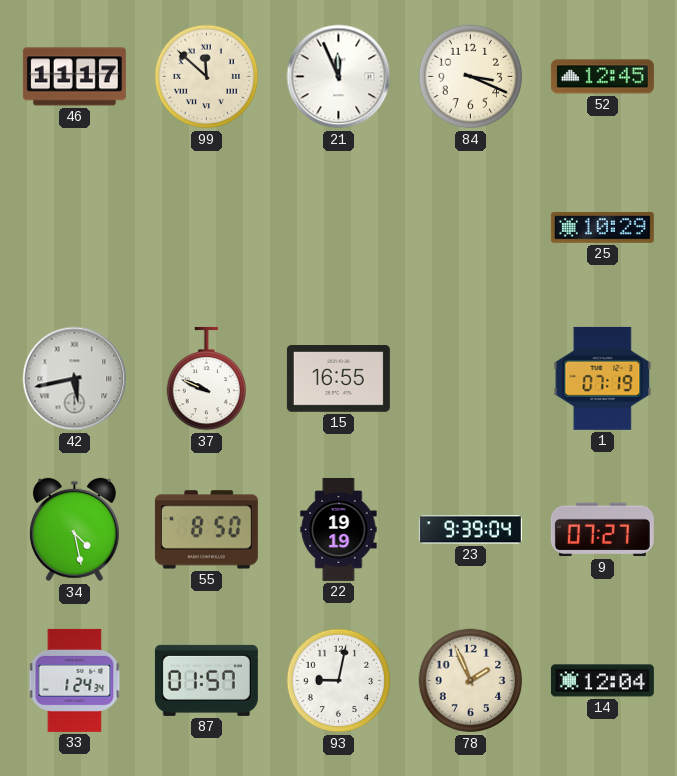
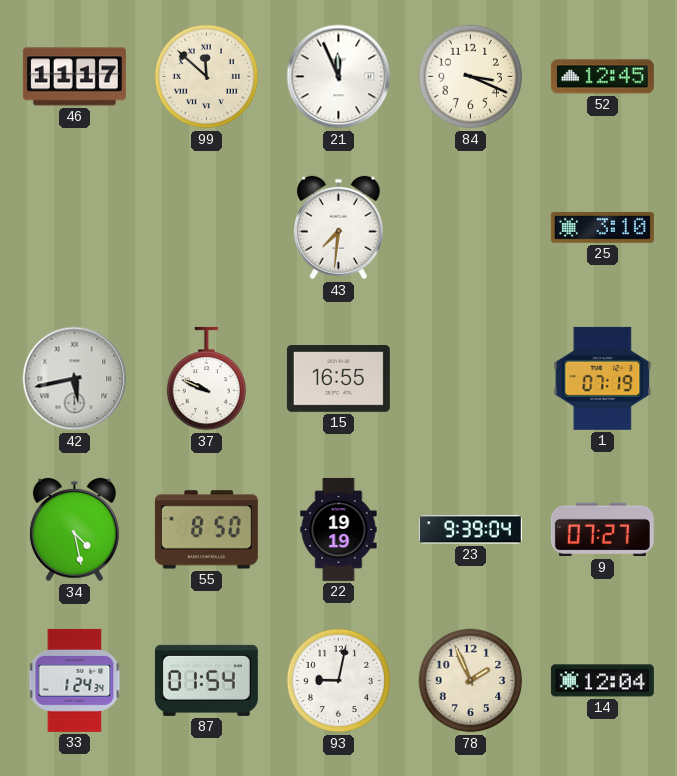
43: none -> 7:31 (338, 228)
25: 10:29 -> 3:10 (602, 227)
87: 01:57 -> 01:54 (206, 680)
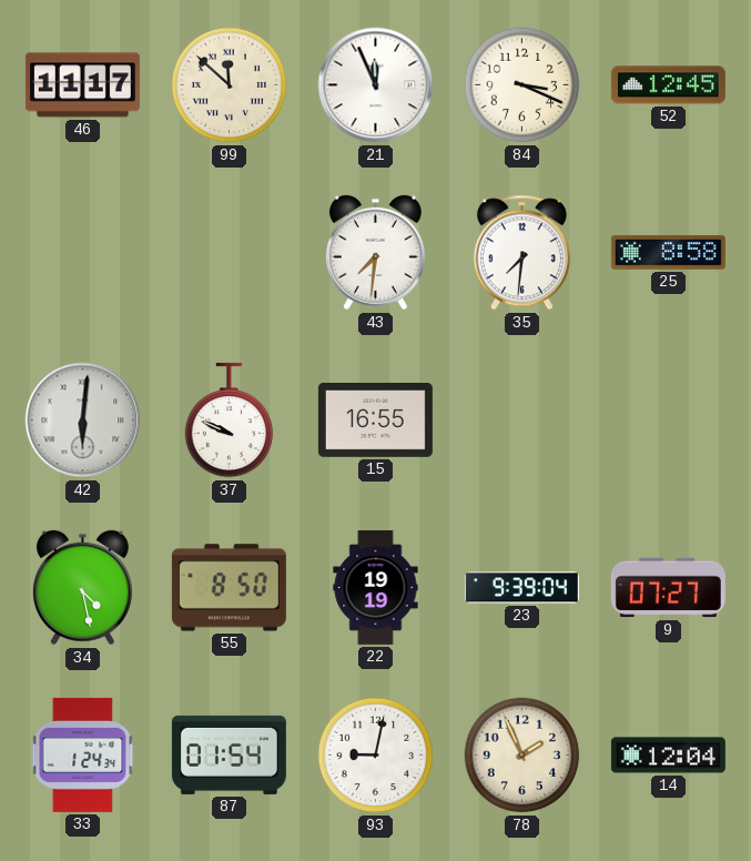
35: none -> 7:31 (521, 253)
25: 3:10 -> 8:58 (668, 252)
42: 5:43 -> 6:01 (83, 421)
1: 07:19 -> none (603, 378)
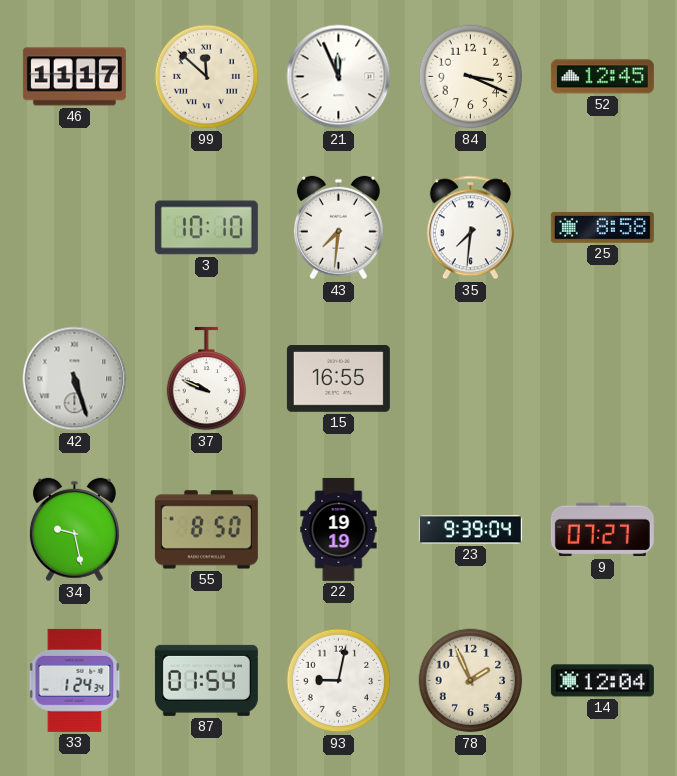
3: none -> 10:10 (206, 228)
42: 6:01 -> 5:27 (75, 379)
34: 4:28 -> 9:28 (74, 530)
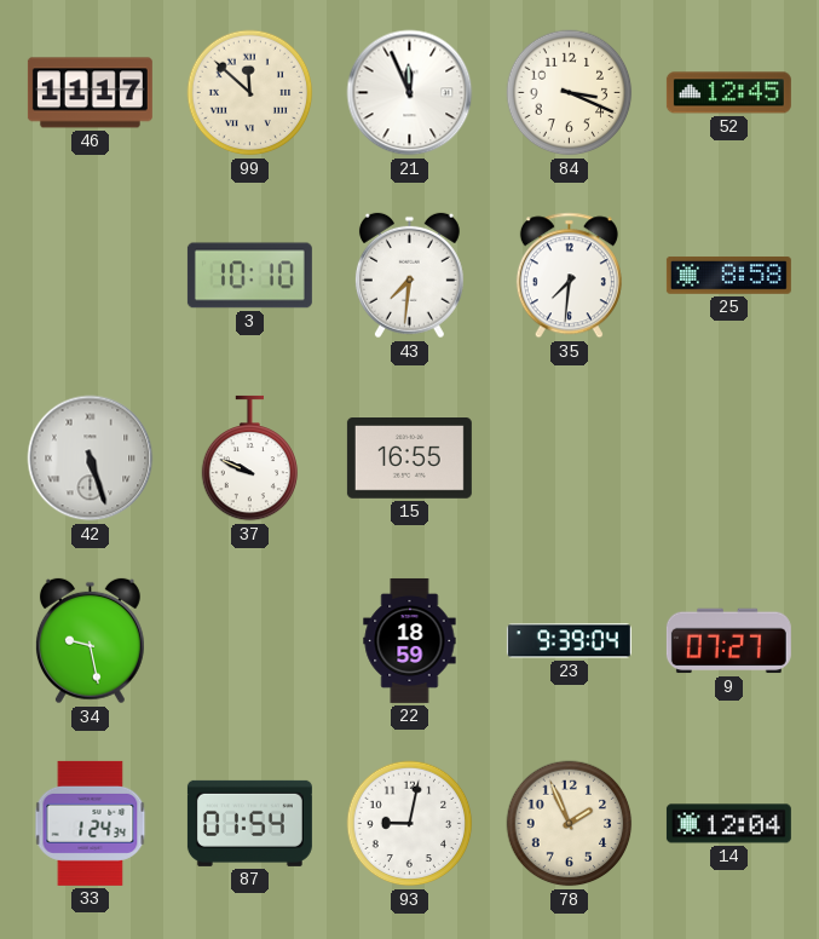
55: 8:50 -> none (206, 530)
22: 19:19 -> 18:59 (410, 640)
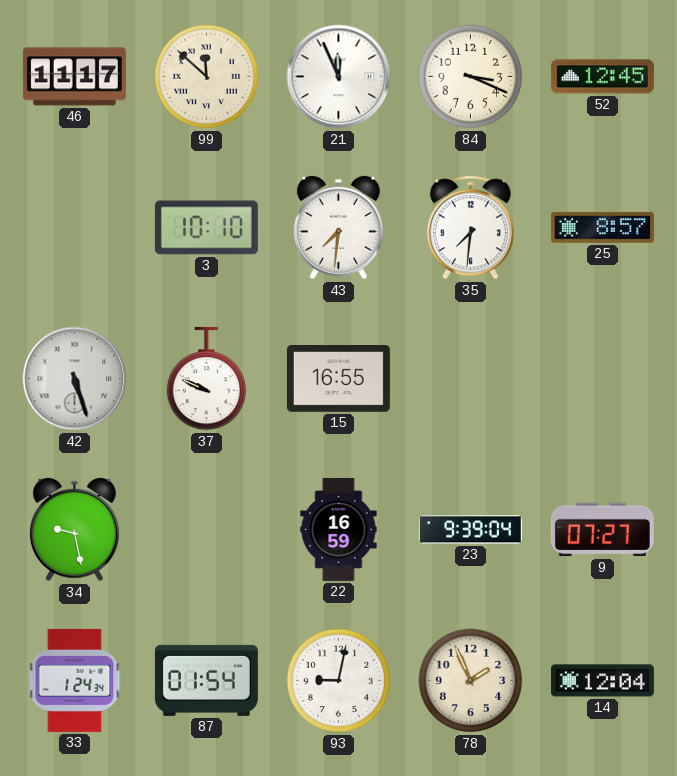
25: 8:58 -> 8:57 (602, 227)
22: 18:59 -> 16:59 (339, 529)
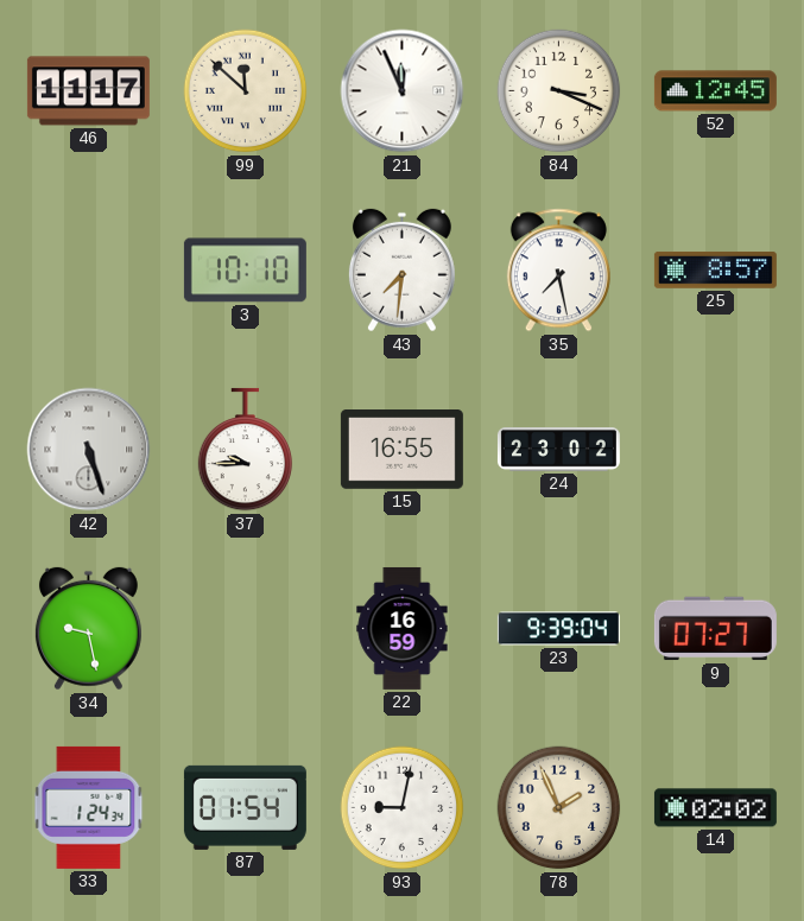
35: 7:31 -> 7:28 (558, 271)
37: 9:49 -> 9:45 (246, 450)
24: none -> 23:02 (558, 450)
14: 12:04 -> 02:02 (715, 808)
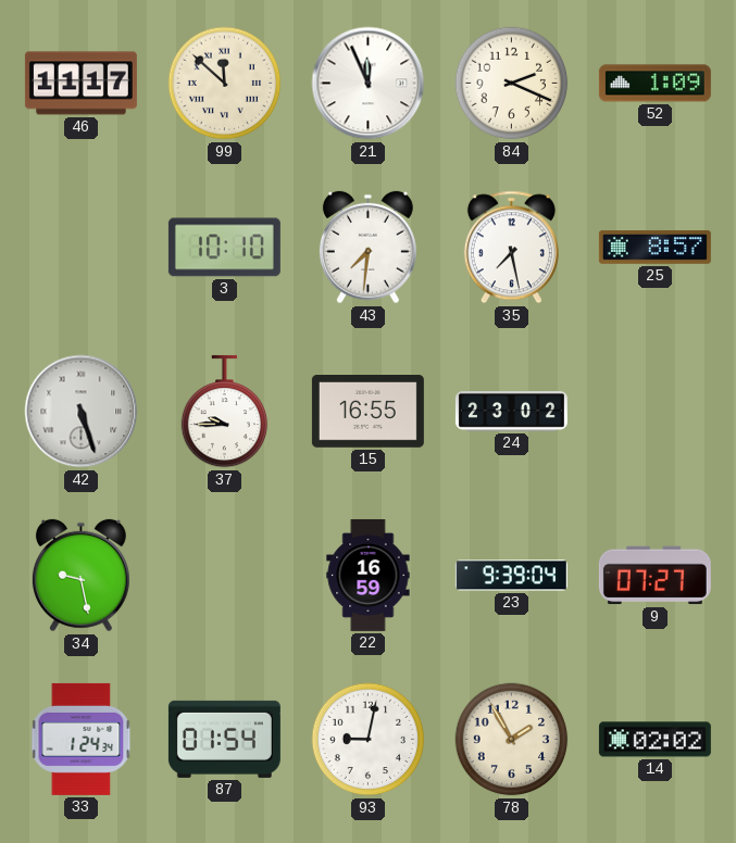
84: 3:19 -> 2:19 (512, 84)
52: 12:45 -> 1:09 (654, 84)
78: 1:56 -> 1:55 (512, 740)
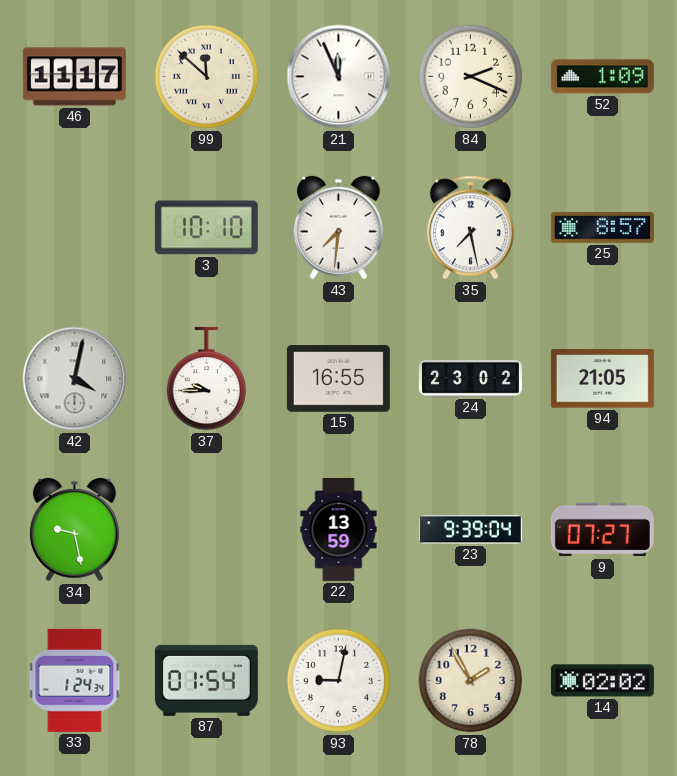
42: 5:27 -> 4:02 (75, 379)
94: none -> 21:05 (602, 379)
22: 16:59 -> 13:59 (339, 529)
